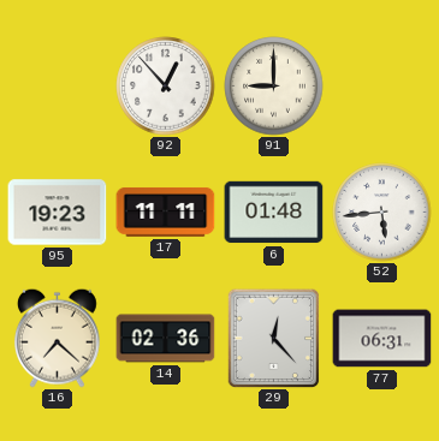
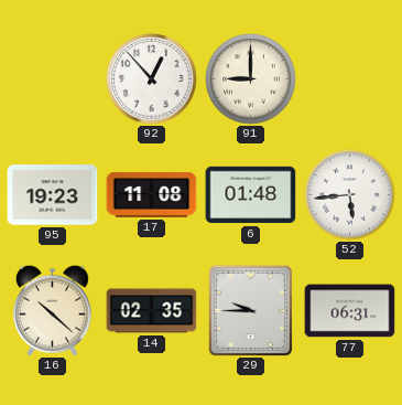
17: 11:11 -> 11:08 (152, 194)
16: 7:22 -> 10:22 (52, 310)
14: 02:36 -> 02:35 (152, 311)
29: 12:23 -> 9:45 (251, 310)
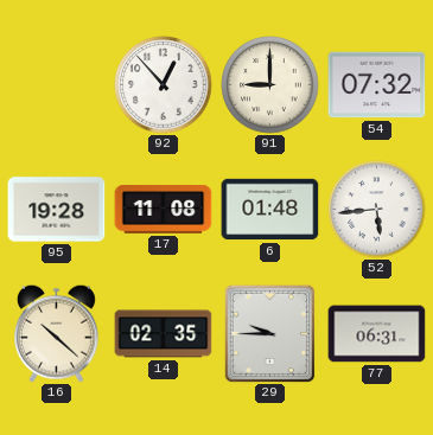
54: none -> 07:32 (377, 85)
95: 19:23 -> 19:28 (57, 210)
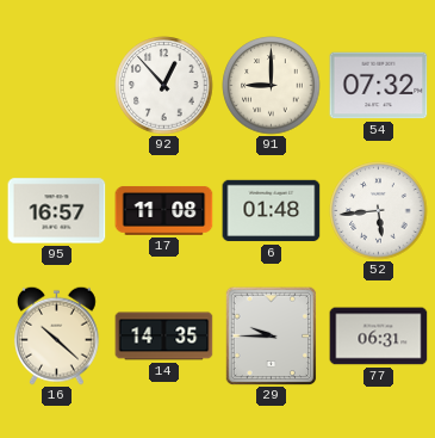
95: 19:28 -> 16:57 (57, 211)
14: 02:35 -> 14:35 (164, 337)
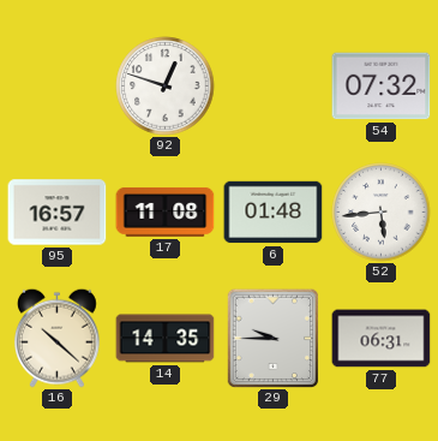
92: 12:53 -> 12:48 (166, 87)
91: 9:00 -> none (272, 86)
